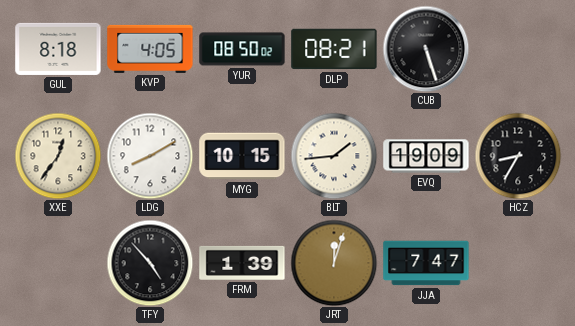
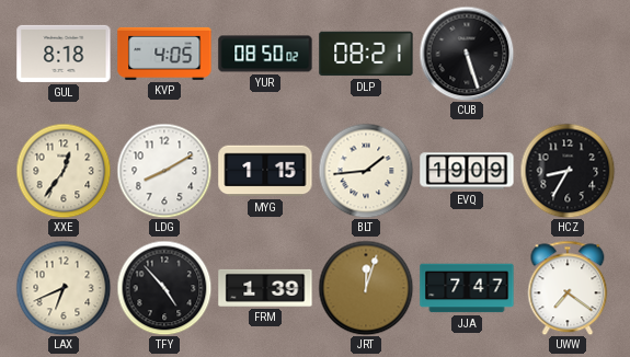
MYG: 10:15 -> 1:15 (265, 171)
LAX: none -> 6:41 (64, 288)
UWW: none -> 7:21 (568, 288)
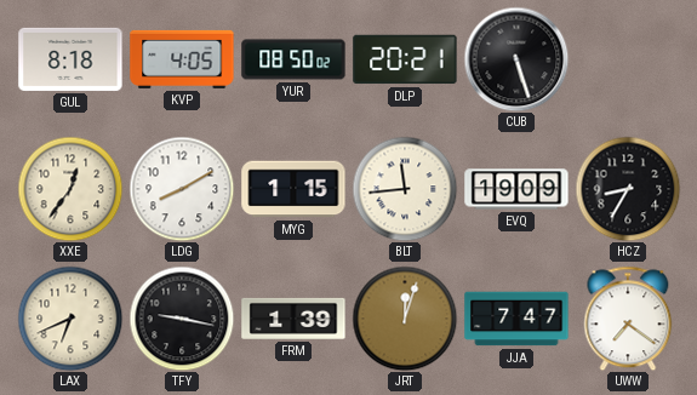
DLP: 08:21 -> 20:21 (405, 59)
BLT: 1:44 -> 11:44 (405, 189)
TFY: 4:53 -> 9:17 (182, 319)
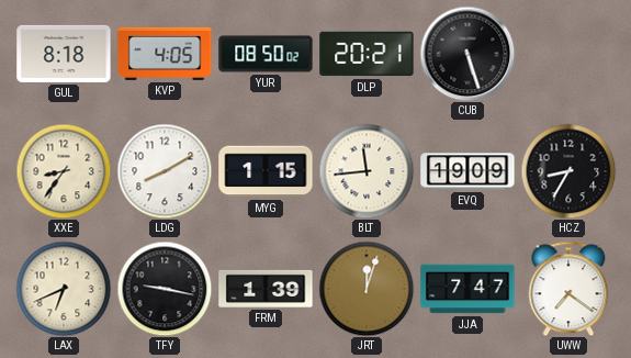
XXE: 12:36 -> 8:36 (64, 171)
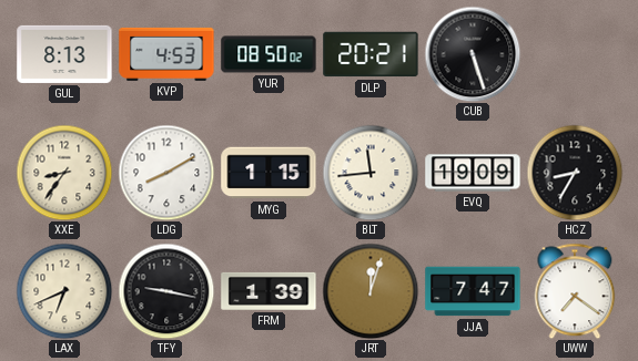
GUL: 8:18 -> 8:13 (64, 54)
KVP: 4:05 -> 4:53 (166, 54)
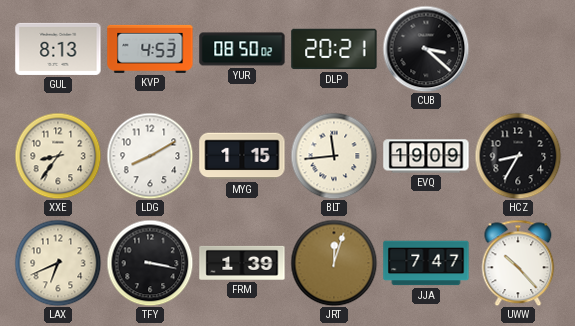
CUB: 5:27 -> 3:22 (426, 49)
TFY: 9:17 -> 3:17 (150, 263)
UWW: 7:21 -> 10:23 (518, 263)
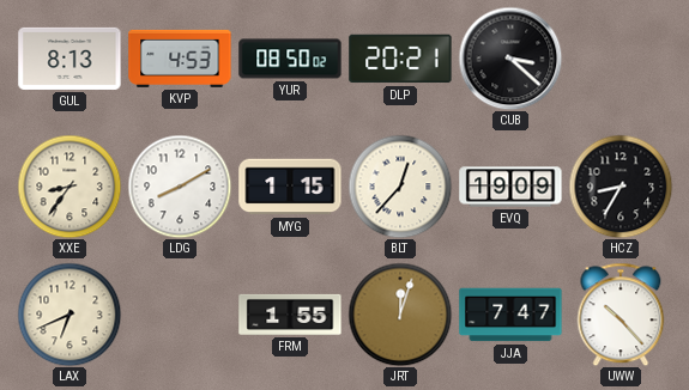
BLT: 11:44 -> 12:37 (400, 187)
TFY: 3:17 -> none (150, 263)
FRM: 1:39 -> 1:55 (290, 315)
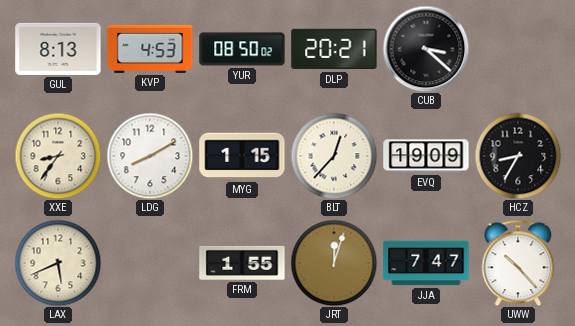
LAX: 6:41 -> 5:41 (58, 263)
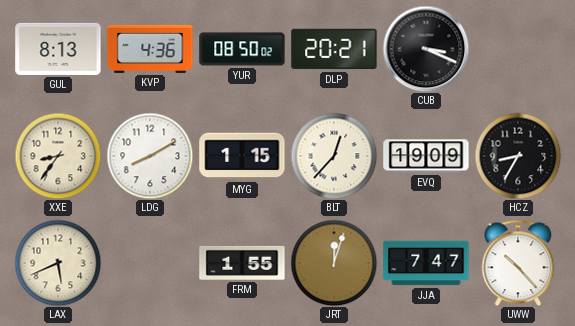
KVP: 4:53 -> 4:36 (150, 49)
CUB: 3:22 -> 3:19 (426, 49)
